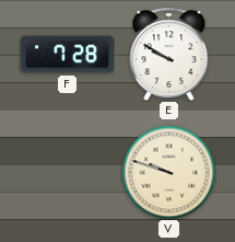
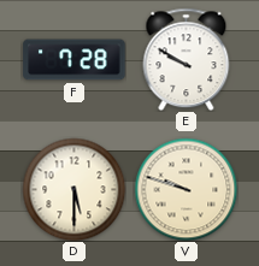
D: none -> 5:30 (73, 189)
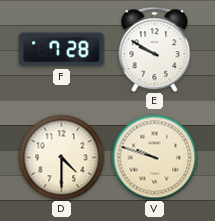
D: 5:30 -> 4:30 (61, 157)
